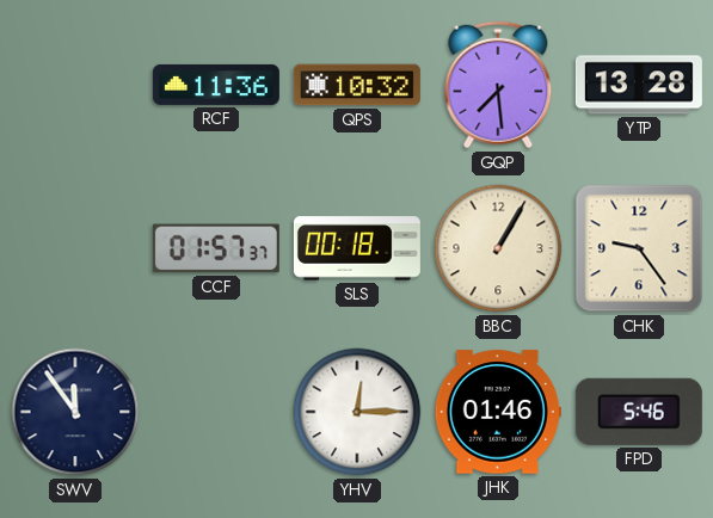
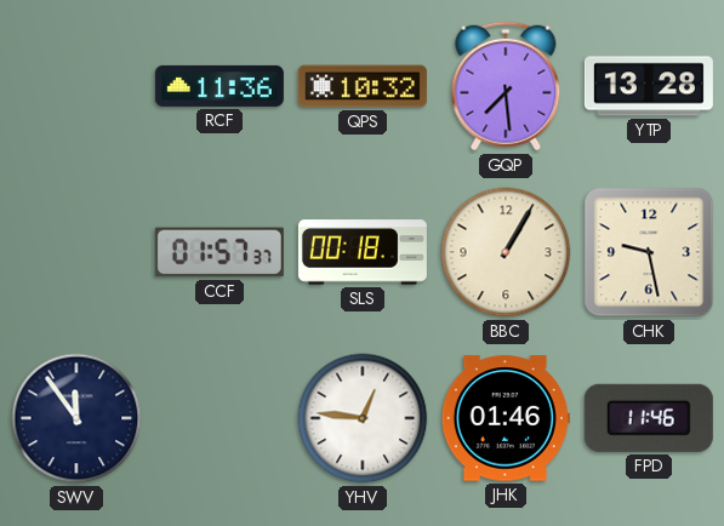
CHK: 9:24 -> 9:28 (649, 252)
YHV: 12:15 -> 12:46 (363, 418)
FPD: 5:46 -> 11:46 (649, 418)
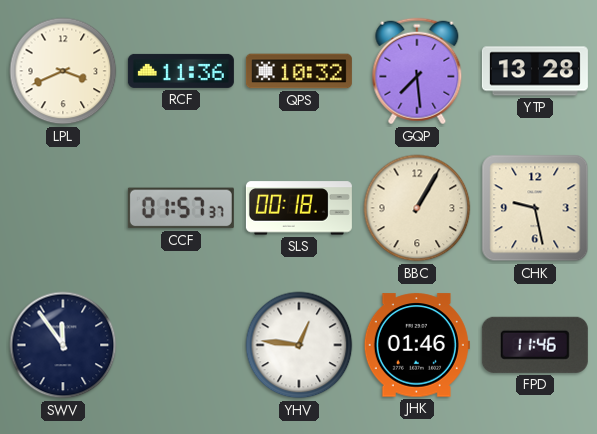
LPL: none -> 3:41 (63, 71)
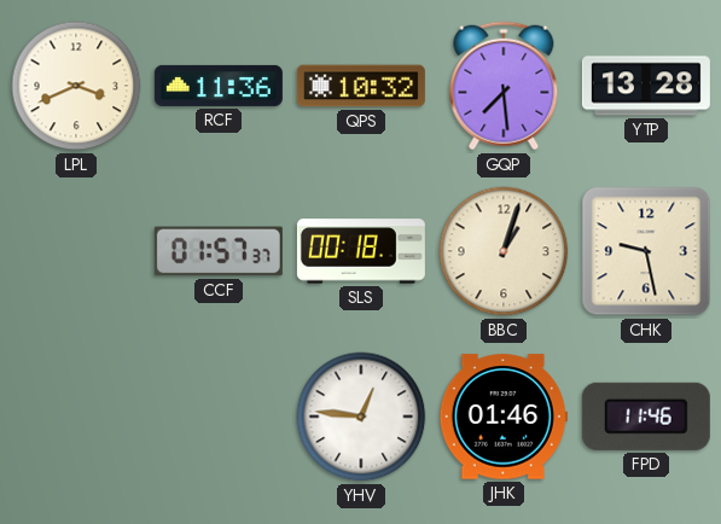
BBC: 1:05 -> 1:03 (504, 251)
SWV: 11:54 -> none (63, 345)
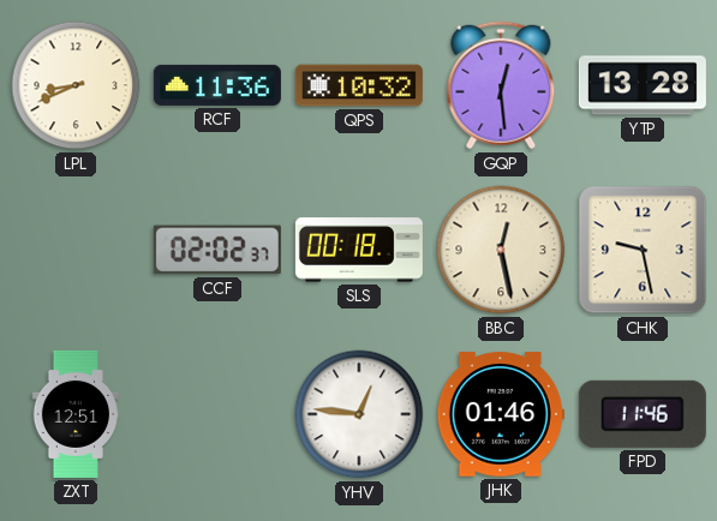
LPL: 3:41 -> 8:41 (76, 85)
GQP: 7:29 -> 12:29 (501, 85)
CCF: 01:57 -> 02:02 (217, 250)
BBC: 1:03 -> 12:28 (501, 250)
ZXT: none -> 12:51 (76, 414)
